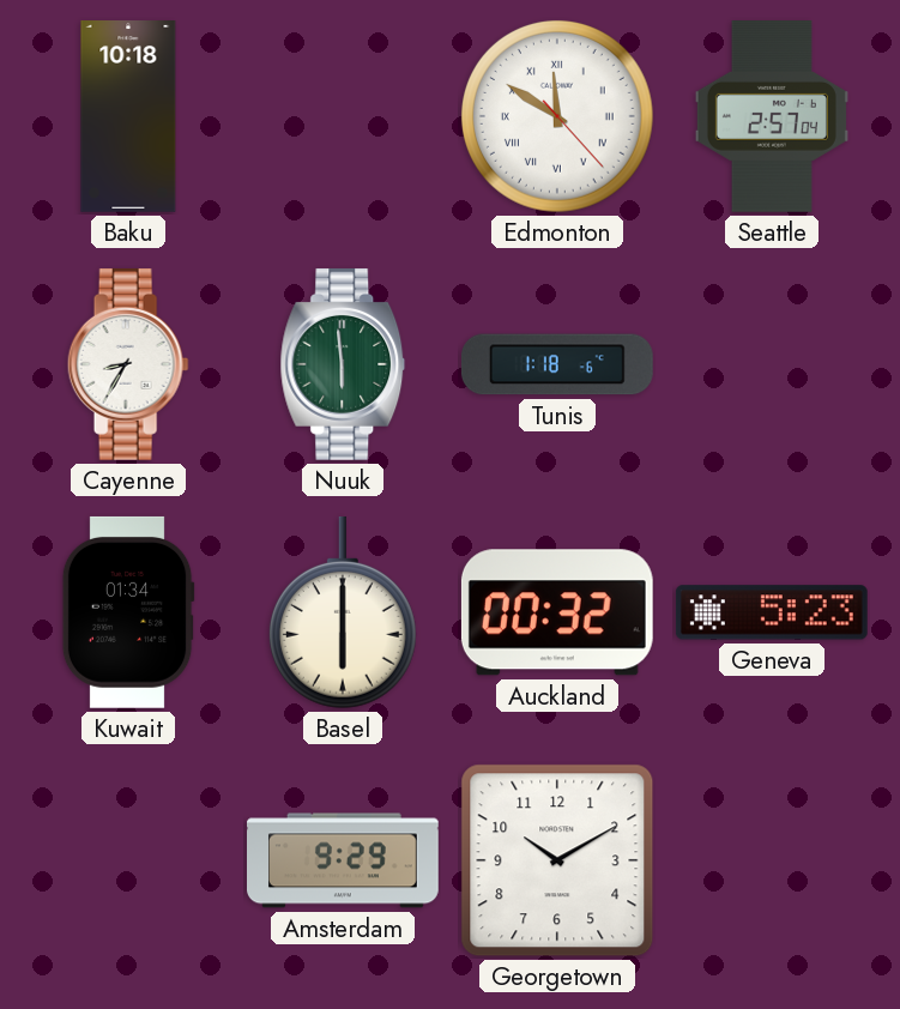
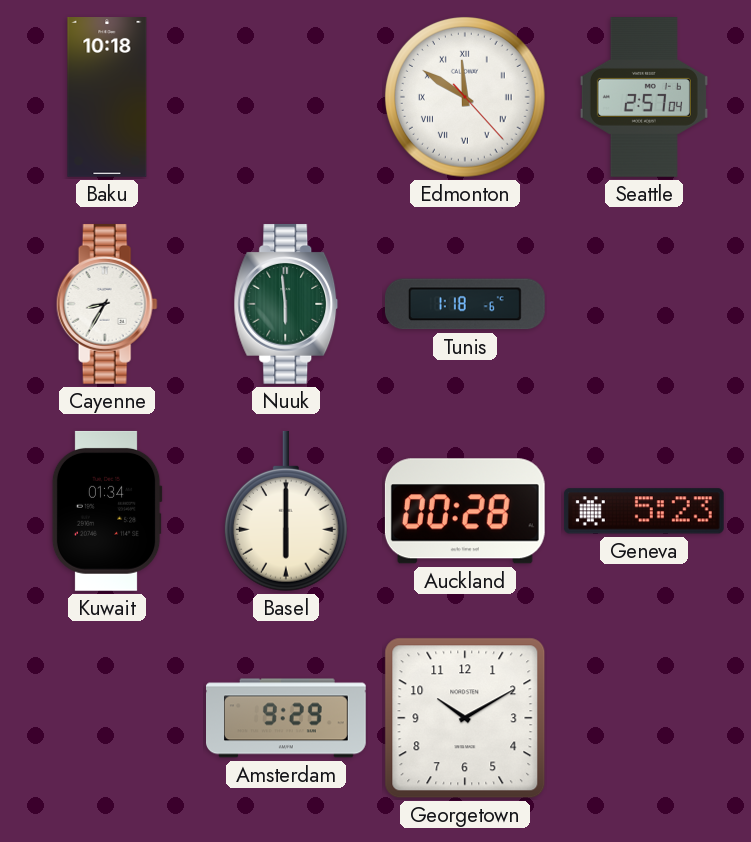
Auckland: 00:32 -> 00:28 (465, 511)
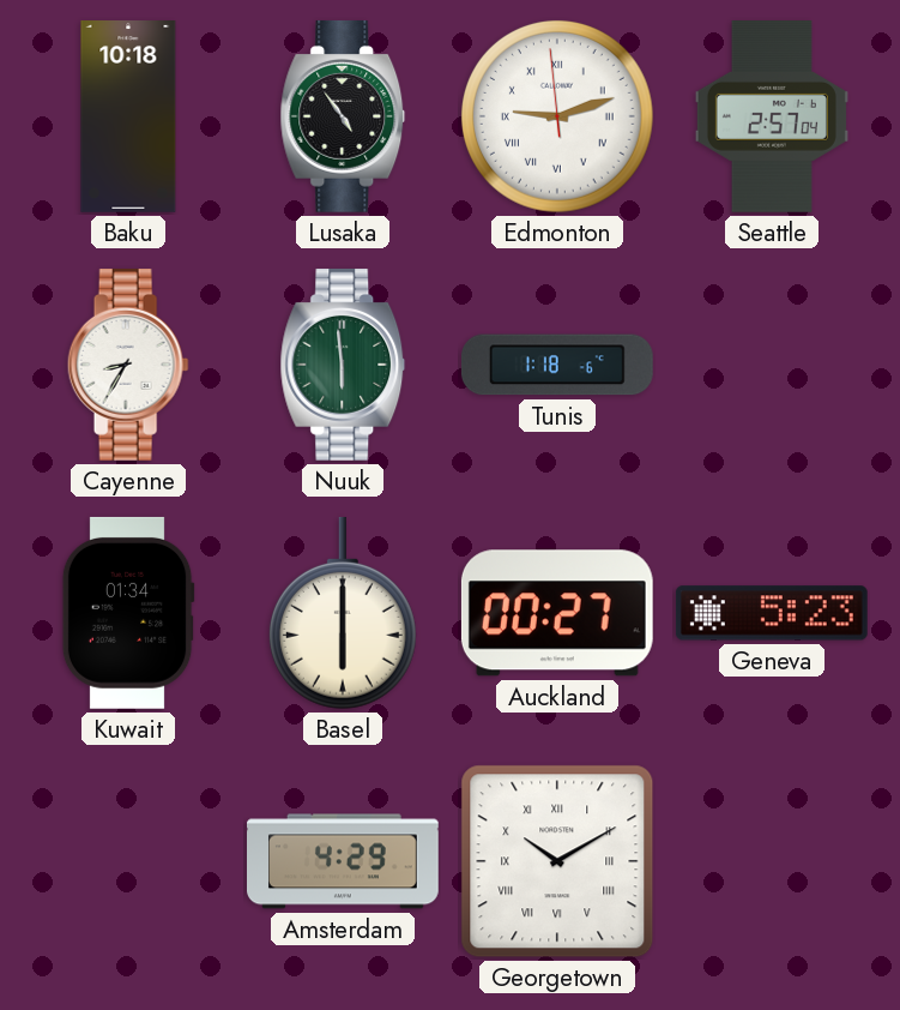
Lusaka: none -> 4:54 (343, 116)
Edmonton: 11:50 -> 9:11 (557, 116)
Auckland: 00:28 -> 00:27 (557, 613)
Amsterdam: 9:29 -> 4:29 (344, 861)
Georgetown numerals: Arabic -> Roman (557, 861)
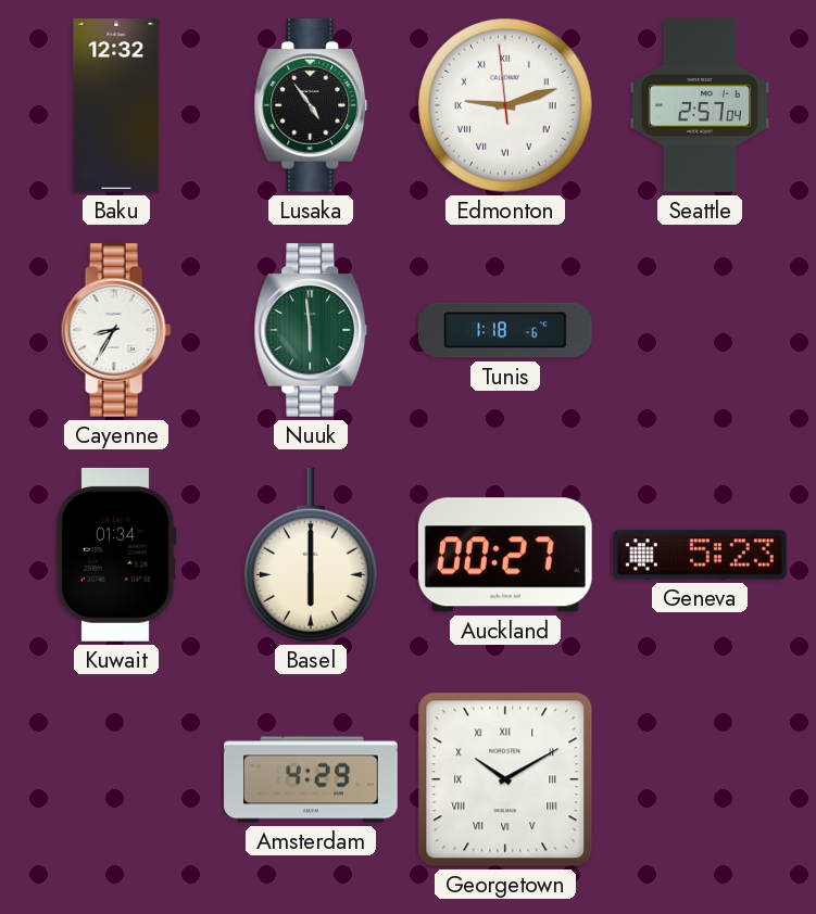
Baku: 10:18 -> 12:32 (116, 106)
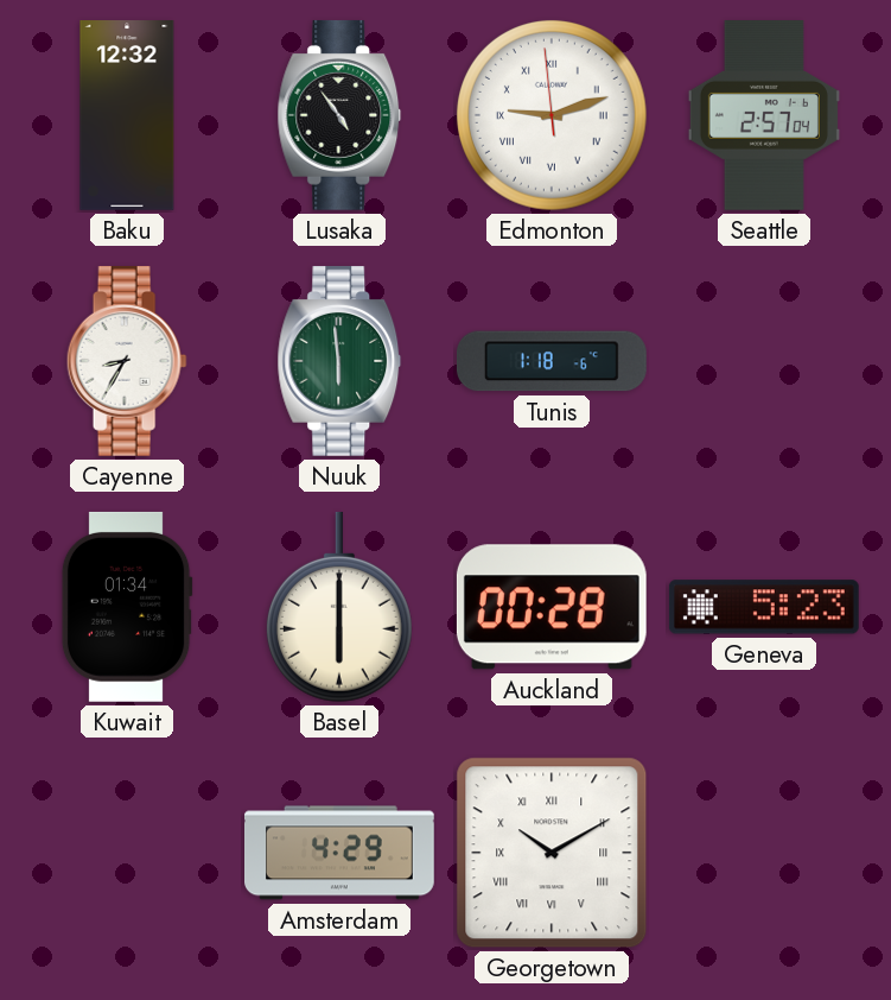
Auckland: 00:27 -> 00:28 (552, 607)
